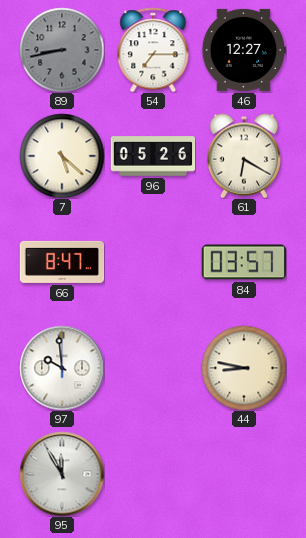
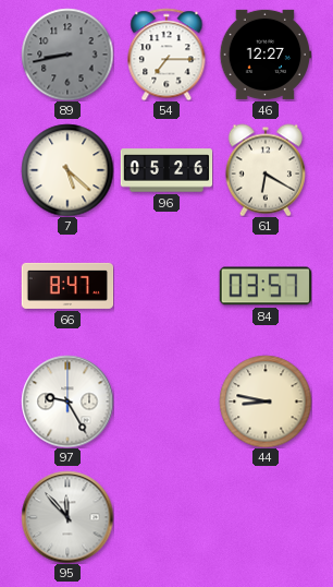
97: 9:59 -> 9:25 (67, 402)
95: 11:55 -> 11:53 (67, 517)
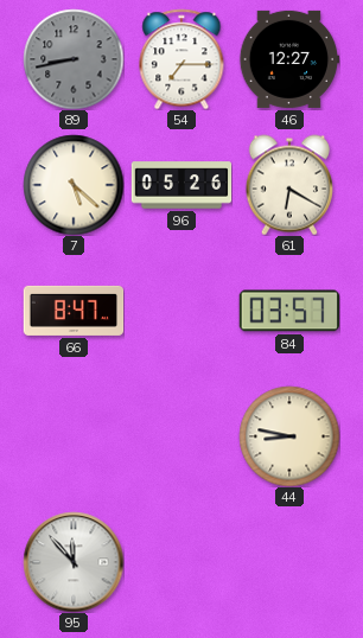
97: 9:25 -> none (67, 402)
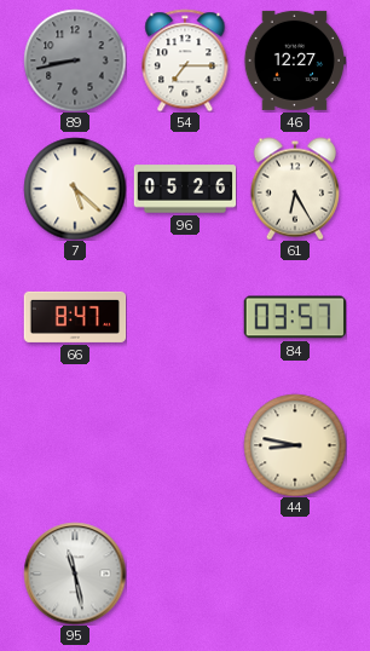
61: 6:20 -> 6:25 (294, 189)
95: 11:53 -> 11:28 (75, 574)
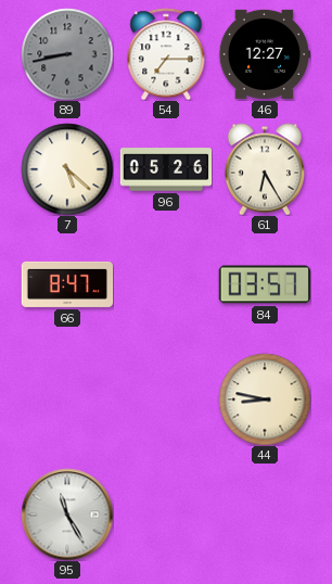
95: 11:28 -> 11:25 (67, 515)
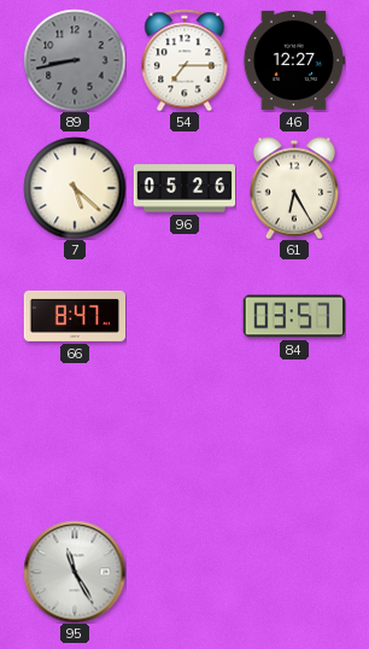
44: 8:47 -> none (265, 399)
